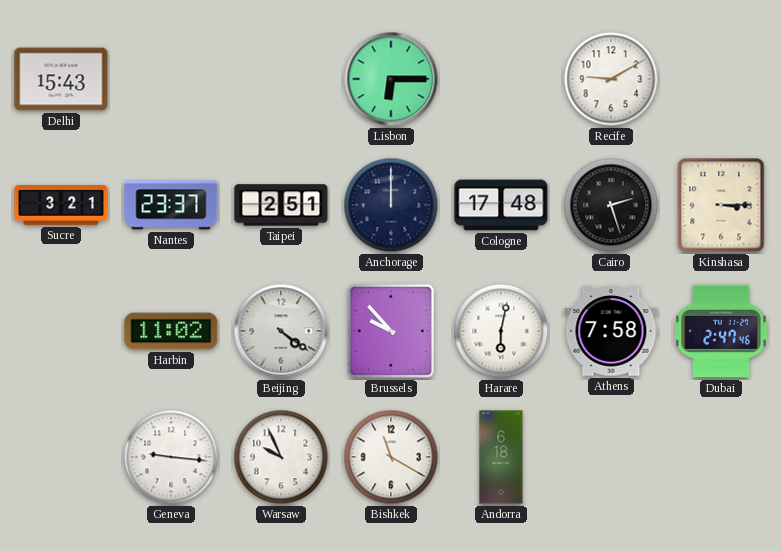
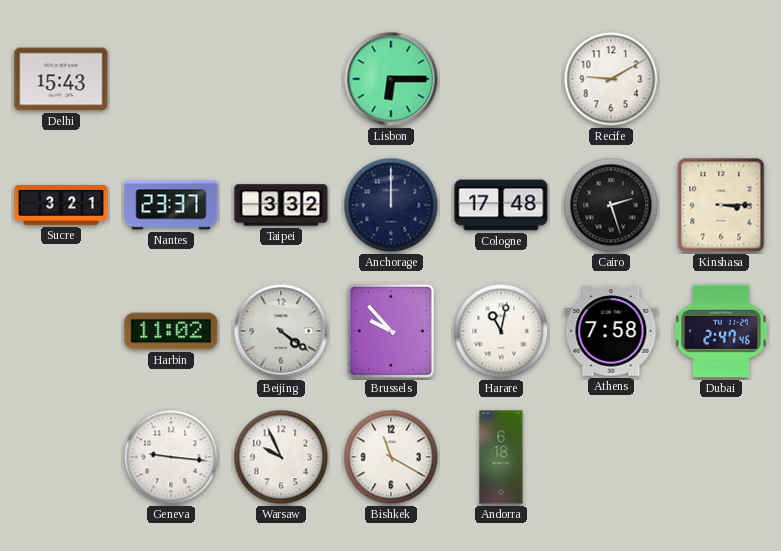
Taipei: 2:51 -> 3:32 (281, 205)
Harare: 6:02 -> 11:02 (501, 331)
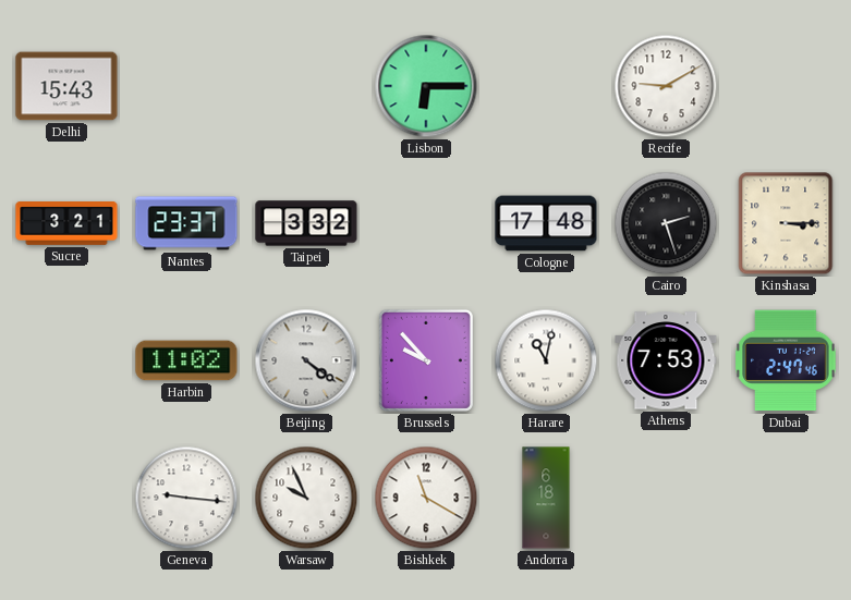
Anchorage: 12:00 -> none (391, 205)
Athens: 7:58 -> 7:53 (666, 360)
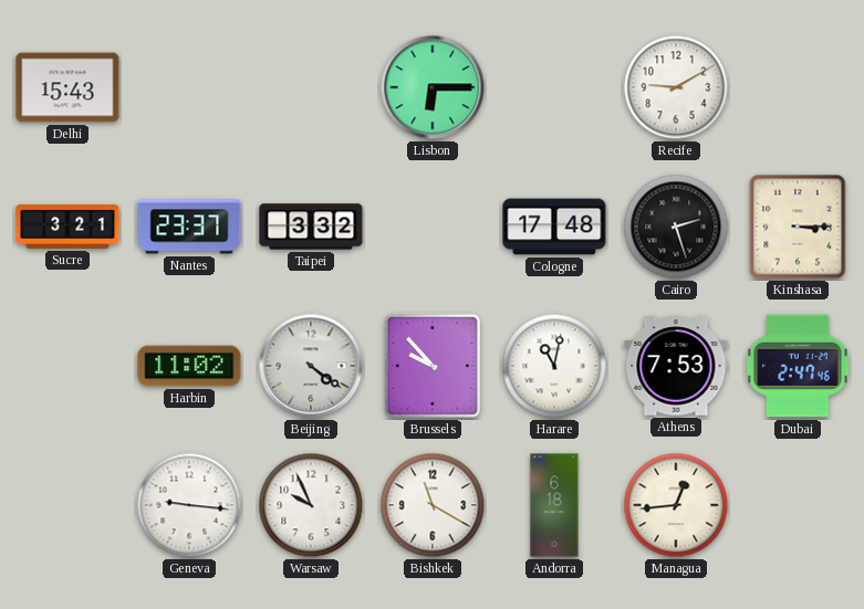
Managua: none -> 12:44 (676, 505)
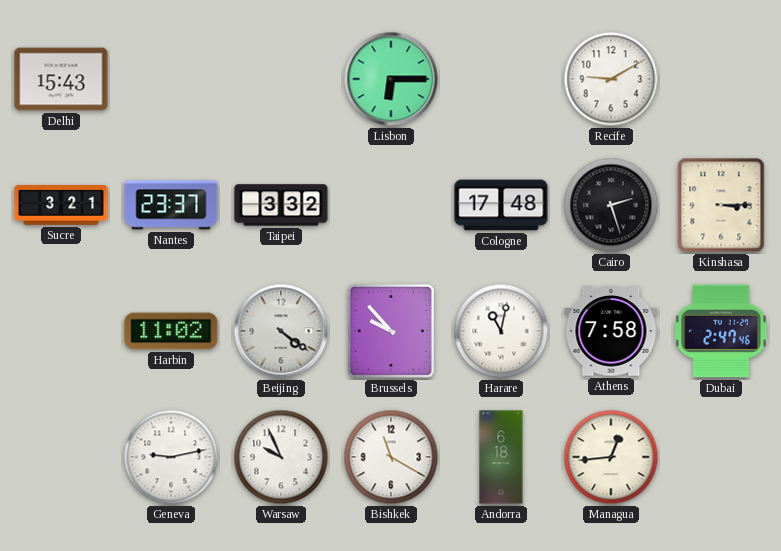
Athens: 7:53 -> 7:58 (611, 331)
Geneva: 9:16 -> 9:13 (171, 457)
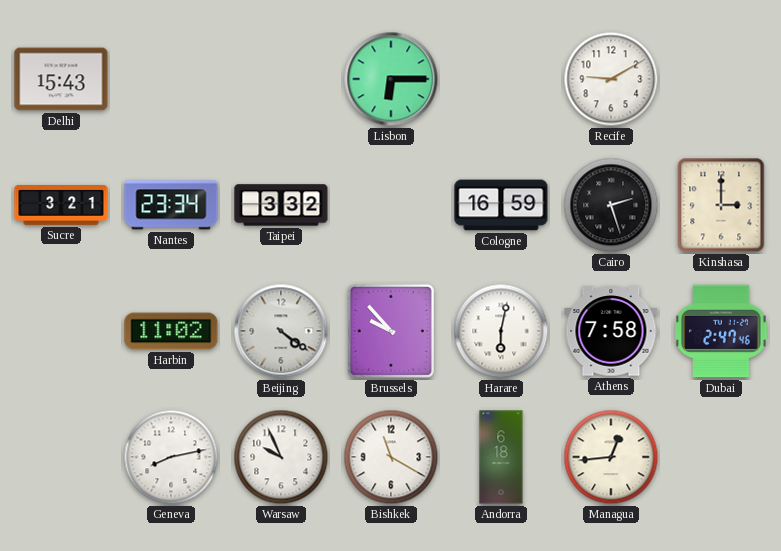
Nantes: 23:37 -> 23:34 (171, 205)
Cologne: 17:48 -> 16:59 (501, 205)
Kinshasa: 3:15 -> 3:00 (721, 205)
Harare: 11:02 -> 6:02 (501, 331)
Geneva: 9:13 -> 8:13 (171, 457)
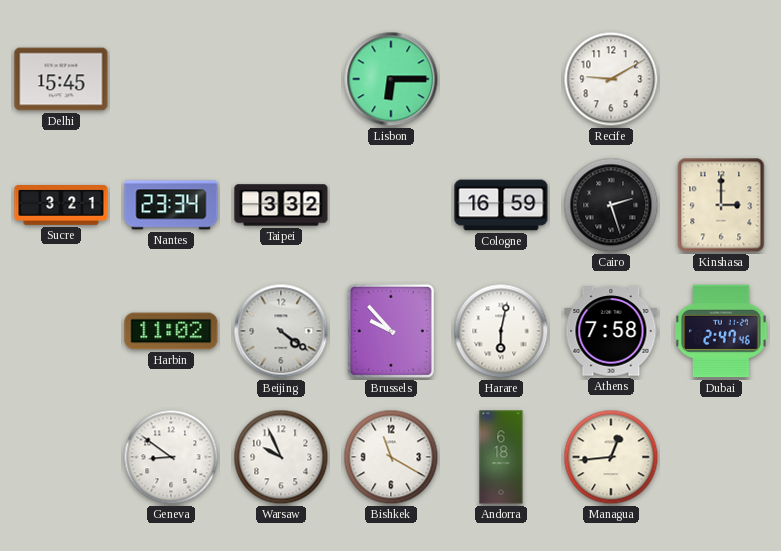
Delhi: 15:43 -> 15:45 (61, 79)
Geneva: 8:13 -> 8:51 (171, 457)
